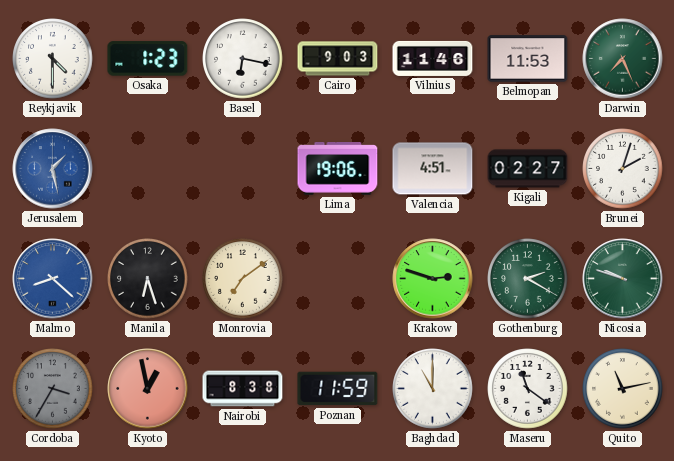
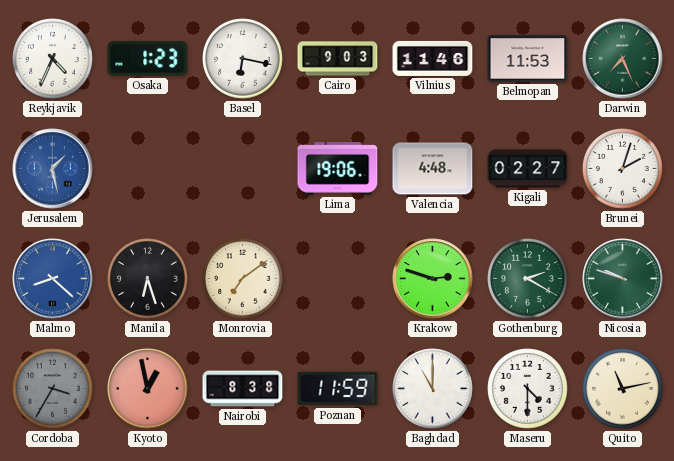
Reykjavik: 4:30 -> 4:34 (53, 59)
Valencia: 4:51 -> 4:48 (433, 169)
Maseru: 11:21 -> 4:30 (528, 389)
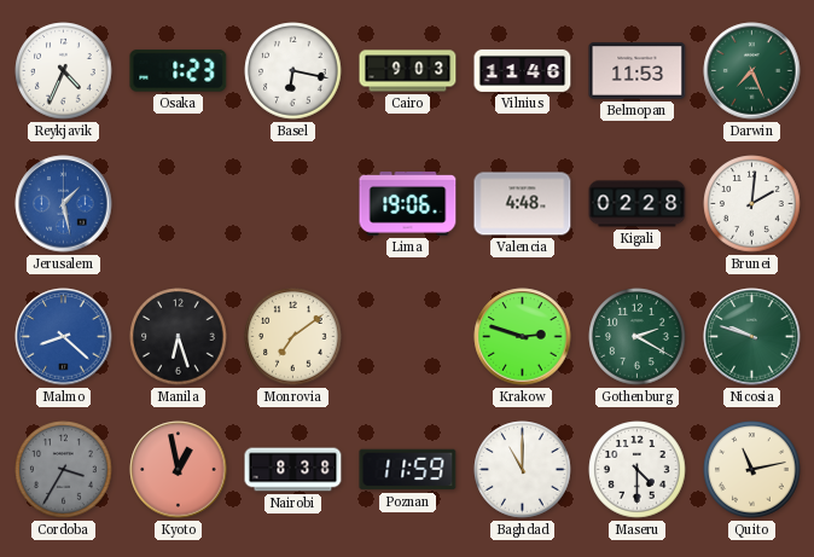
Kigali: 02:27 -> 02:28 (638, 204)
Brunei: 2:03 -> 2:01 (752, 204)
